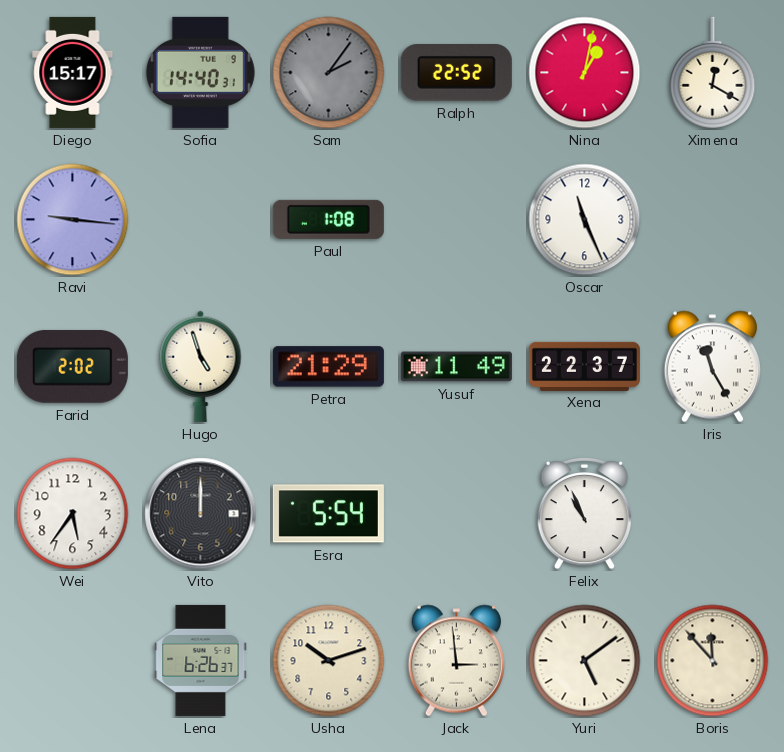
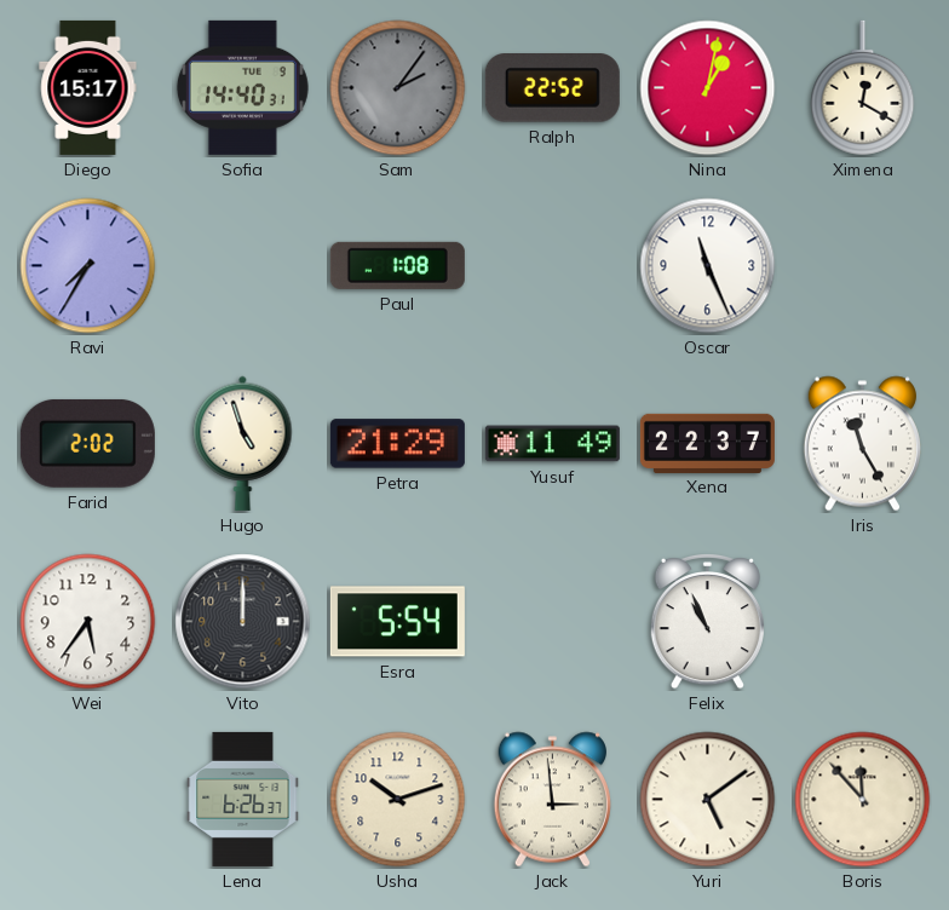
Ravi: 9:16 -> 7:35 (88, 266)
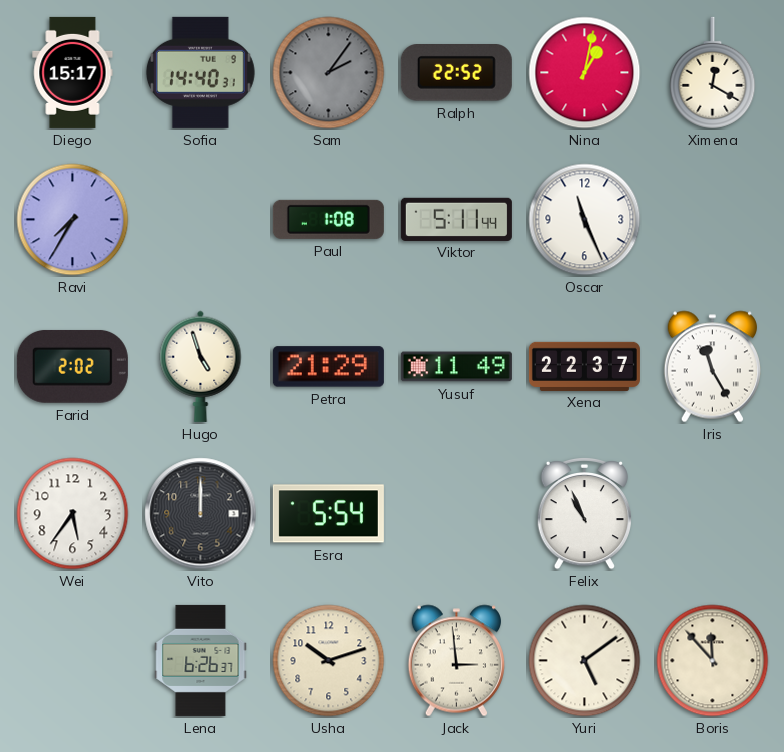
Viktor: none -> 5:11 (456, 219)
